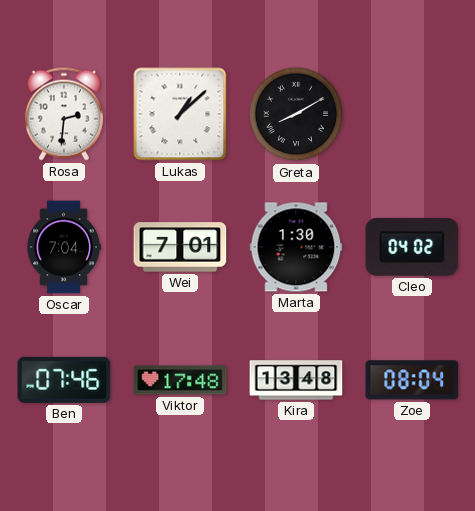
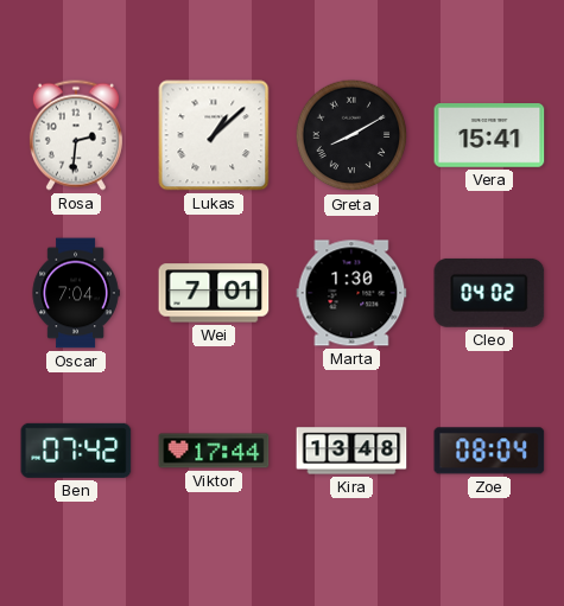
Vera: none -> 15:41 (489, 135)
Ben: 07:46 -> 07:42 (76, 451)
Viktor: 17:48 -> 17:44 (214, 451)
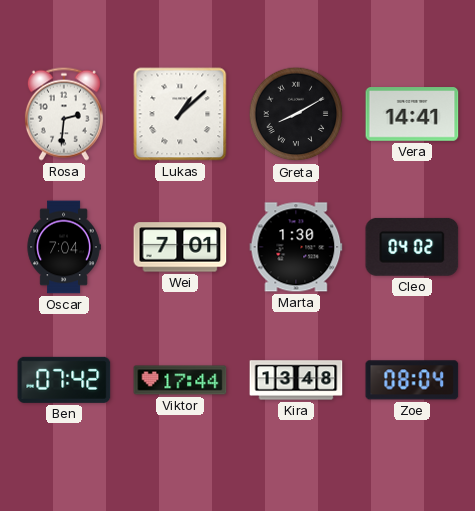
Vera: 15:41 -> 14:41 (412, 114)
